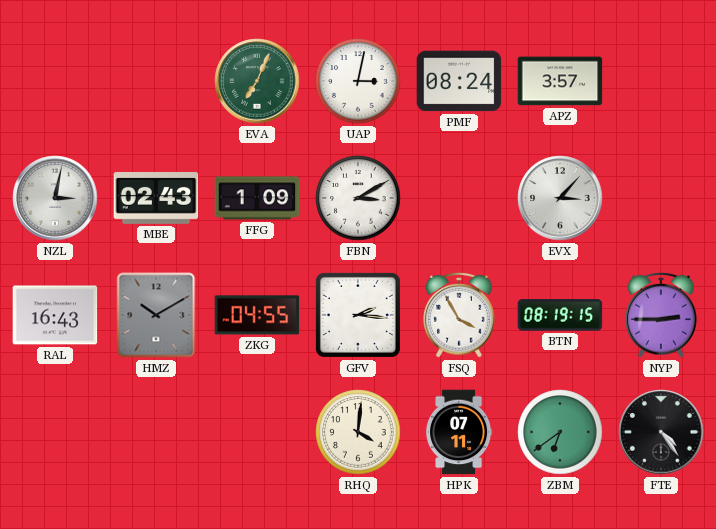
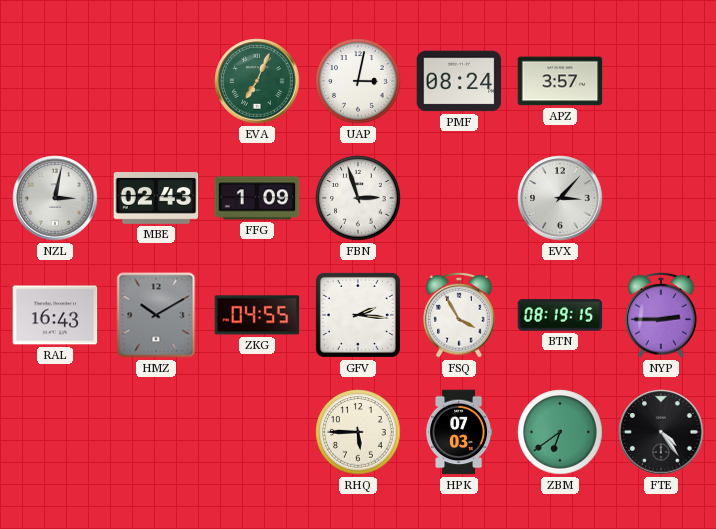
FBN: 3:10 -> 2:57 (358, 198)
RHQ: 4:01 -> 5:45 (358, 432)
HPK: 07:11 -> 07:03 (459, 432)
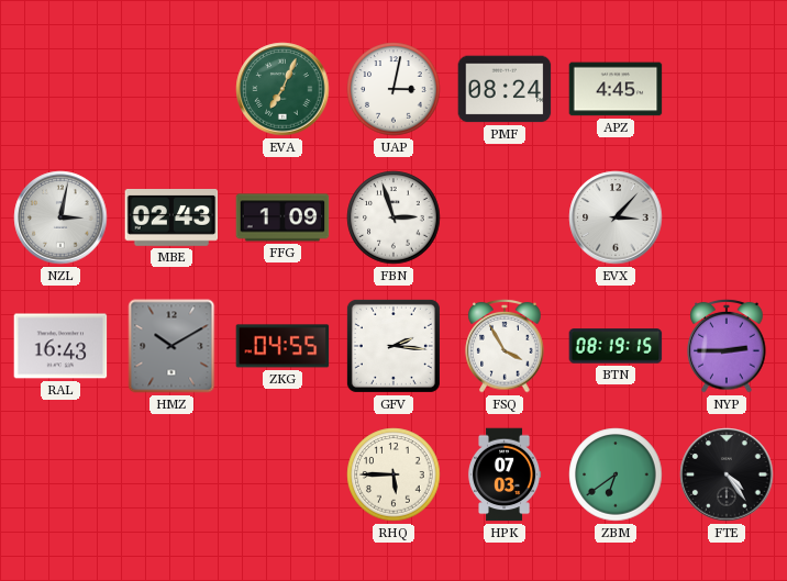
APZ: 3:57 -> 4:45 (616, 89)
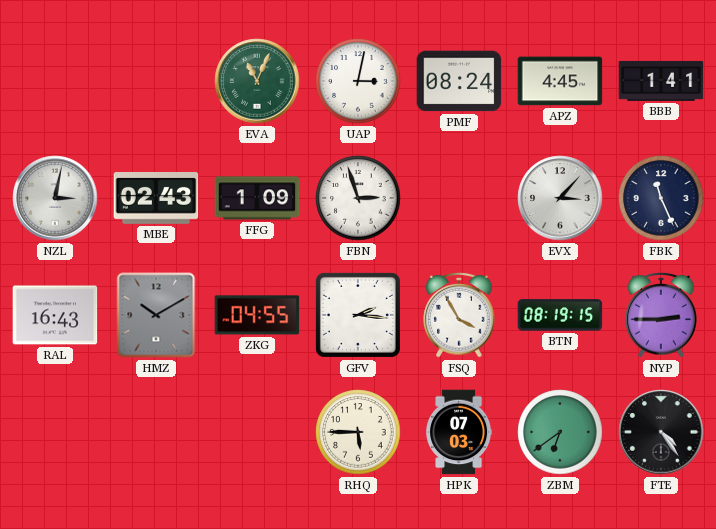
EVA: 7:04 -> 11:04 (257, 81)
BBB: none -> 1:41 (661, 81)
FBK: none -> 11:26 (661, 198)
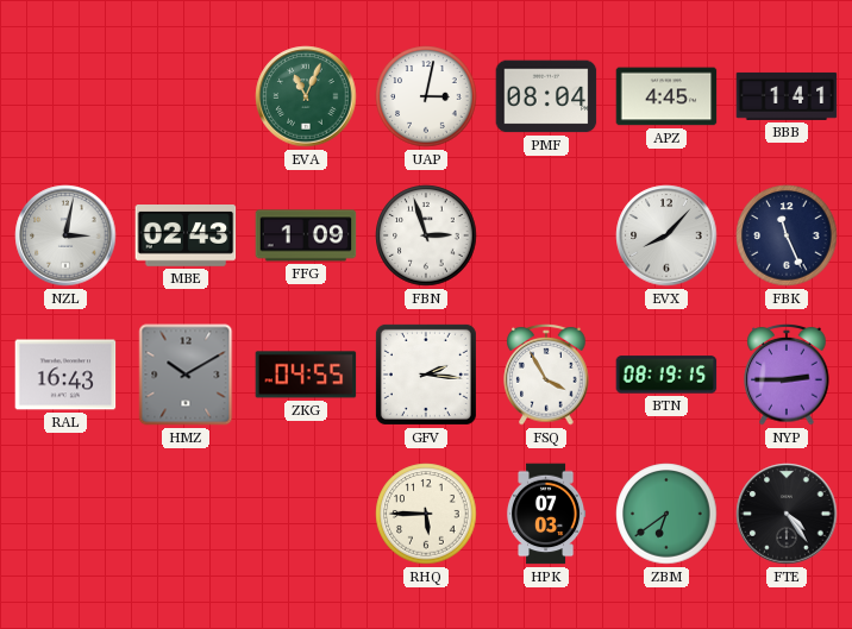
PMF: 08:24 -> 08:04 (546, 96)
EVX: 3:07 -> 8:07 (666, 235)
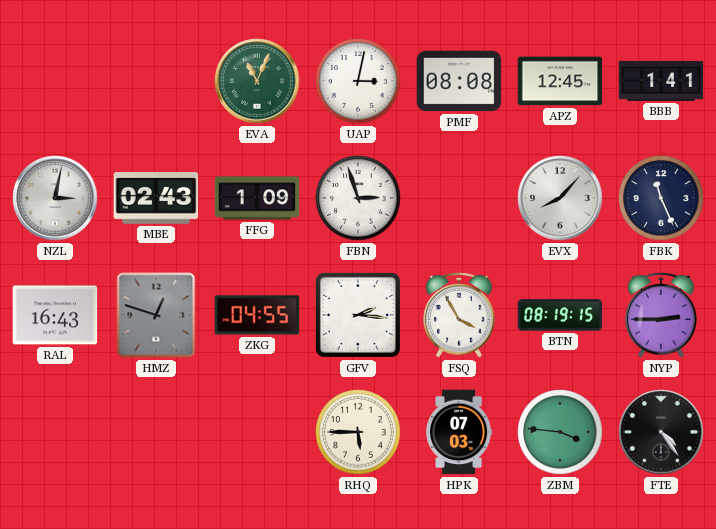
PMF: 08:04 -> 08:08 (459, 81)
APZ: 4:45 -> 12:45 (560, 81)
HMZ: 10:10 -> 12:48 (156, 315)
ZBM: 6:39 -> 3:46 (560, 432)
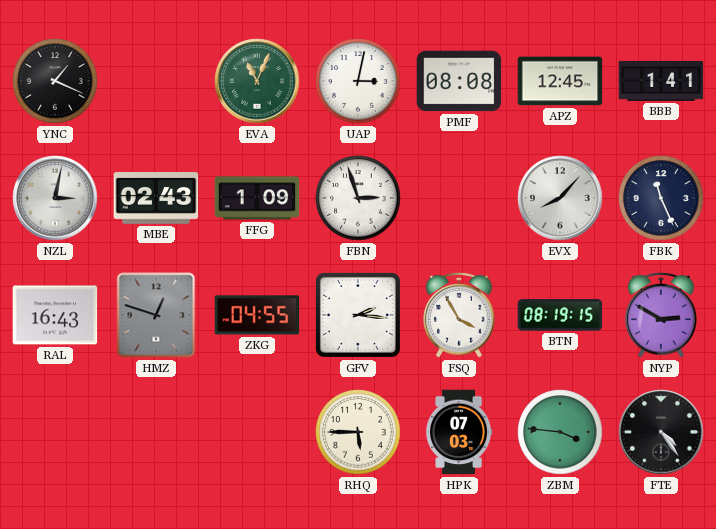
YNC: none -> 1:19 (55, 81)
NYP: 2:45 -> 2:50 (661, 316)
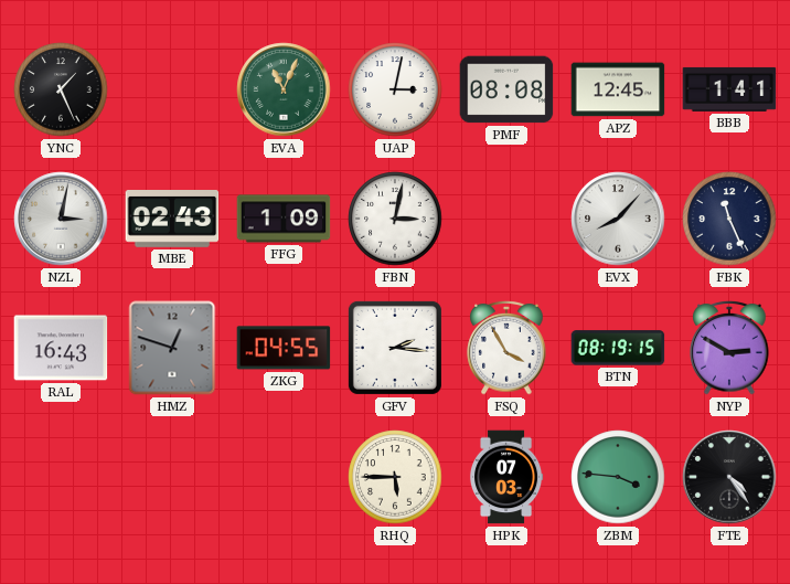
YNC: 1:19 -> 1:26 (61, 89)
FBN: 2:57 -> 3:02 (395, 219)
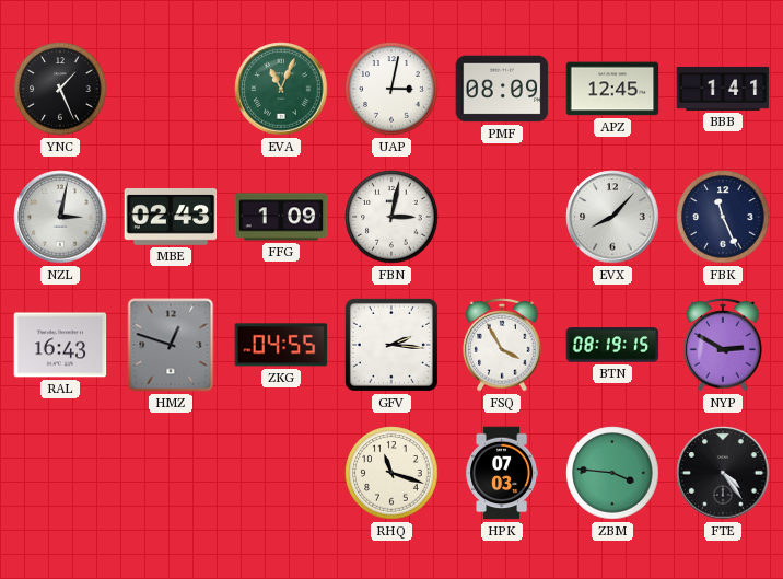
PMF: 08:08 -> 08:09 (502, 89)
RHQ: 5:45 -> 11:18 (391, 473)
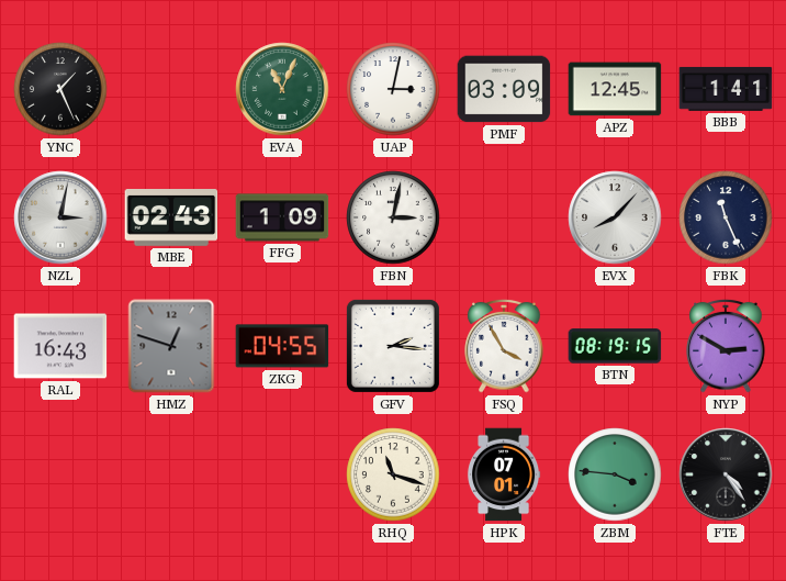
PMF: 08:09 -> 03:09 (504, 89)
HPK: 07:03 -> 07:01 (504, 474)
